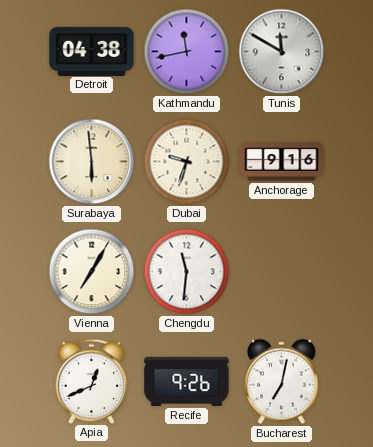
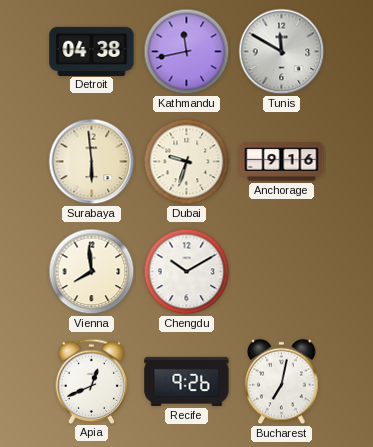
Vienna: 7:05 -> 7:59 (92, 272)
Chengdu: 11:31 -> 10:10 (187, 272)
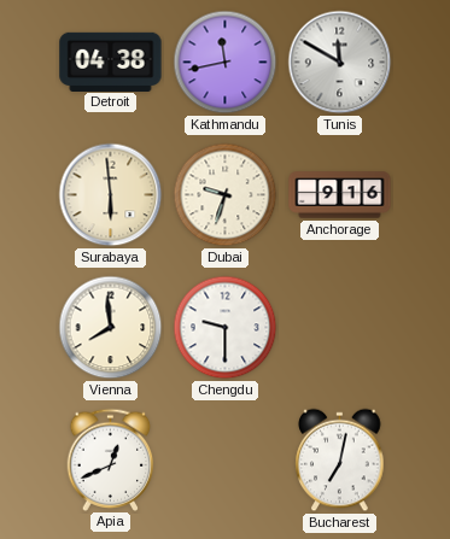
Chengdu: 10:10 -> 9:30 (226, 328)
Recife: 9:26 -> none (187, 381)
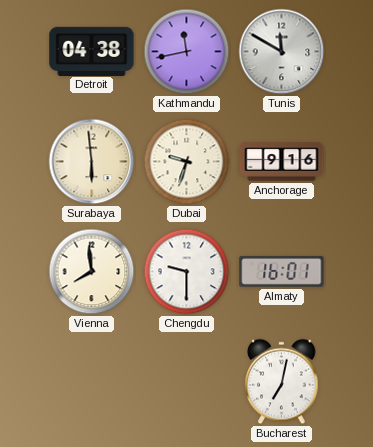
Almaty: none -> 16:01 (282, 271)
Apia: 12:41 -> none (111, 459)
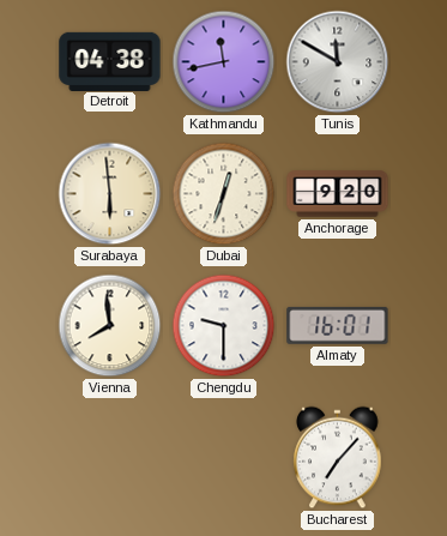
Dubai: 9:33 -> 12:33 (224, 194)
Anchorage: 9:16 -> 9:20 (338, 194)
Bucharest: 7:02 -> 7:07 (338, 458)
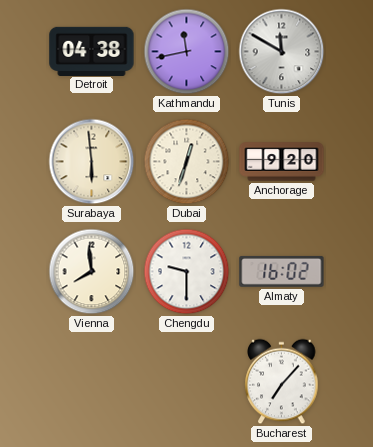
Almaty: 16:01 -> 16:02 (282, 271)
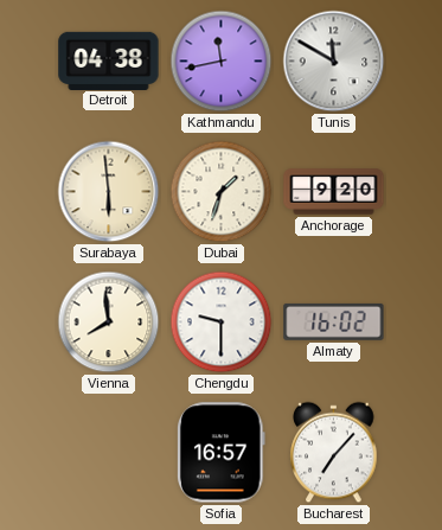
Dubai: 12:33 -> 1:33 (222, 192)
Sofia: none -> 16:57 (222, 453)
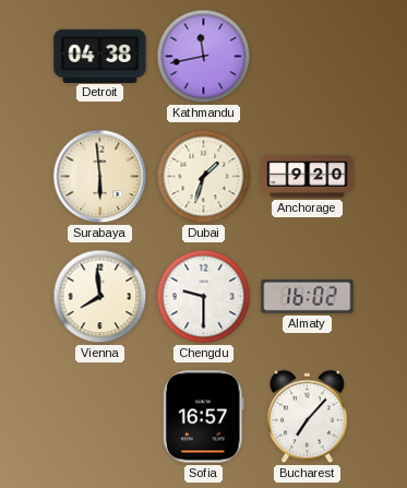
Tunis: 11:50 -> none (334, 62)
